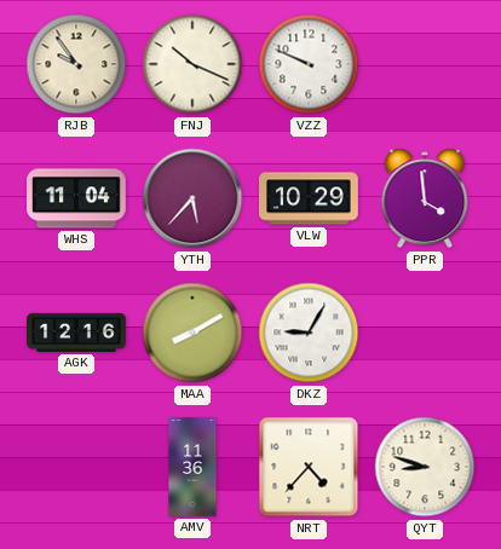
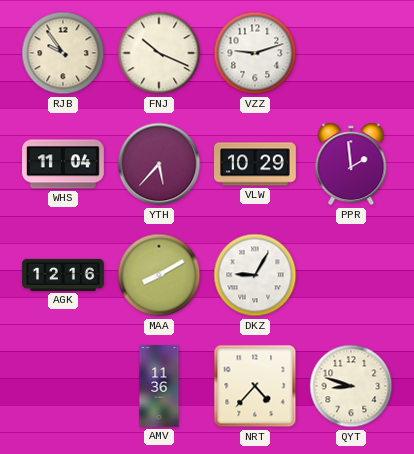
VZZ: 9:49 -> 9:12 (255, 53)
PPR: 3:59 -> 1:59 (351, 164)
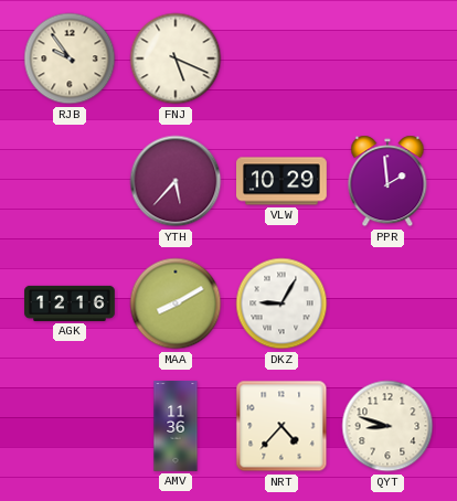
FNJ: 10:19 -> 5:19 (176, 58)
VZZ: 9:12 -> none (255, 53)
WHS: 11:04 -> none (64, 164)
